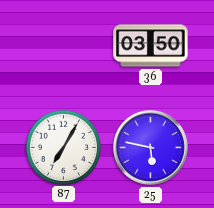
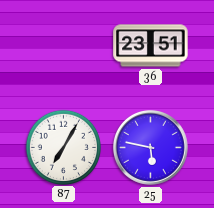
36: 03:50 -> 23:51 (151, 46)
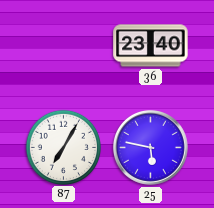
36: 23:51 -> 23:40 (151, 46)
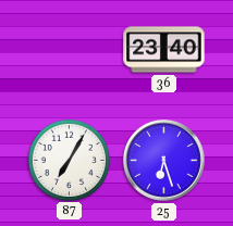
25: 5:47 -> 6:27 (164, 161)
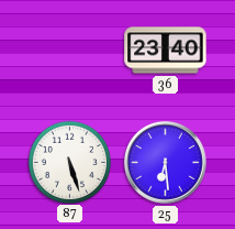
87: 7:05 -> 5:27 (69, 162)
25: 6:27 -> 6:29 (166, 163)
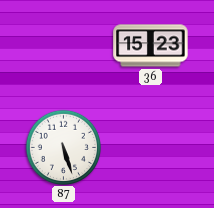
36: 23:40 -> 15:23 (151, 46)
25: 6:29 -> none (166, 163)
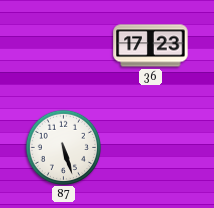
36: 15:23 -> 17:23 (151, 46)
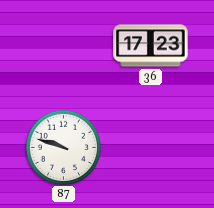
87: 5:27 -> 9:48 (63, 147)
